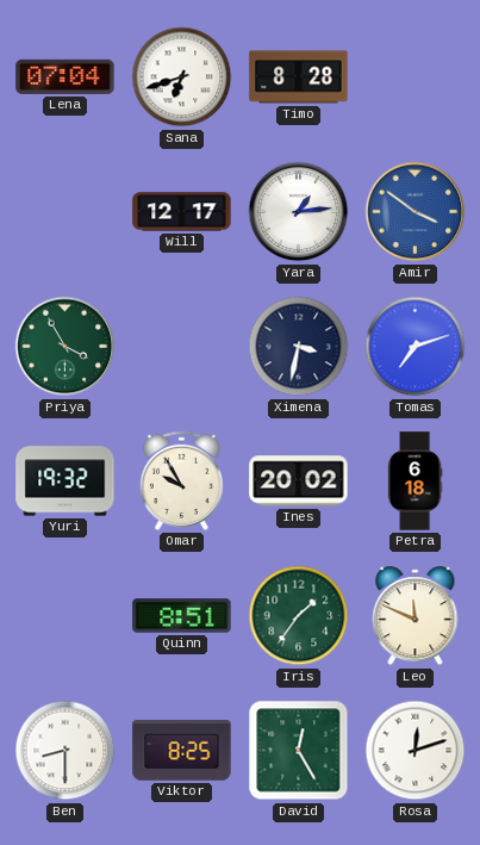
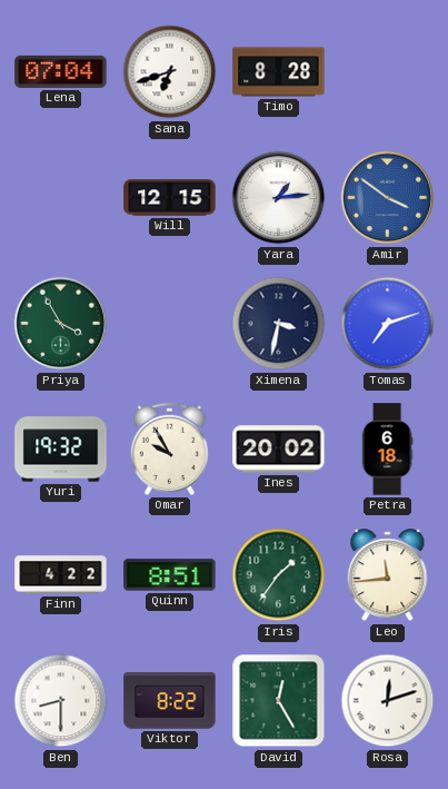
Will: 12:17 -> 12:15 (170, 198)
Finn: none -> 4:22 (61, 575)
Leo: 11:49 -> 11:44 (388, 575)
Viktor: 8:25 -> 8:22 (170, 701)
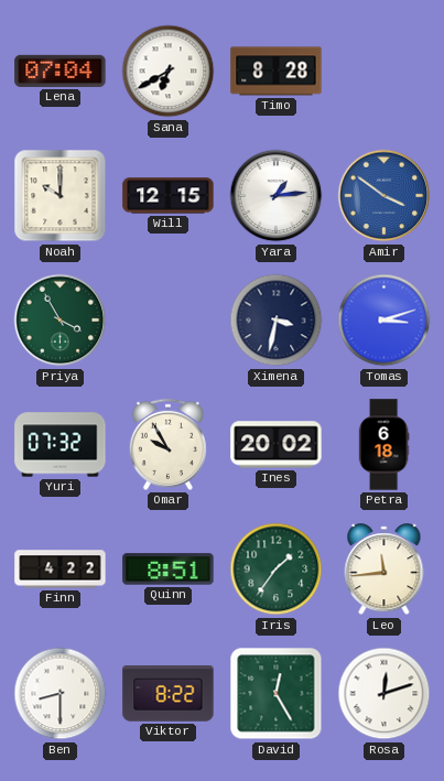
Sana: 6:42 -> 6:40 (169, 72)
Noah: none -> 10:00 (61, 196)
Tomas: 7:12 -> 3:12 (385, 321)
Yuri: 19:32 -> 07:32 (61, 445)
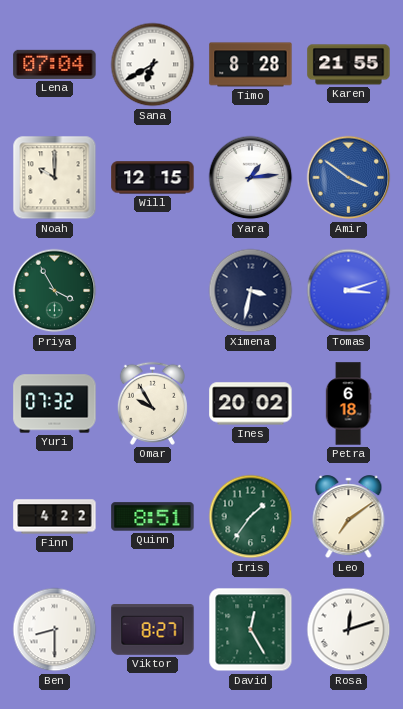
Karen: none -> 21:55 (349, 65)
Leo: 11:44 -> 7:09 (349, 517)
Viktor: 8:22 -> 8:27 (153, 630)
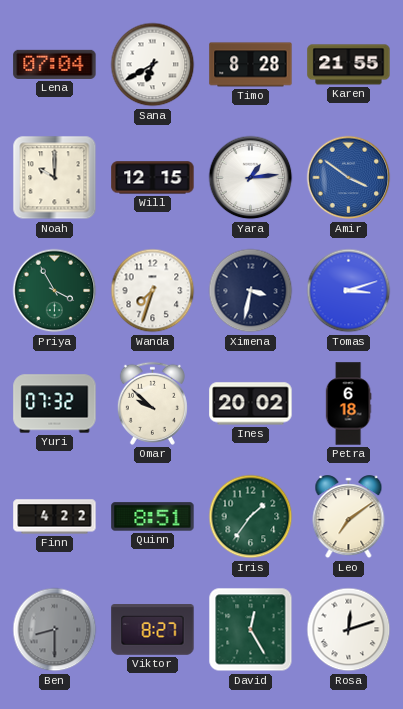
Wanda: none -> 7:33 (153, 291)
Omar: 9:55 -> 9:52 (152, 403)
Ben dial: white -> grey (55, 630)
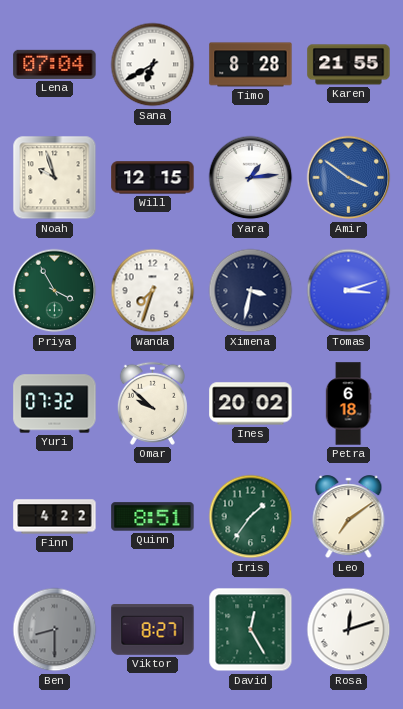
Noah: 10:00 -> 9:57 (55, 178)
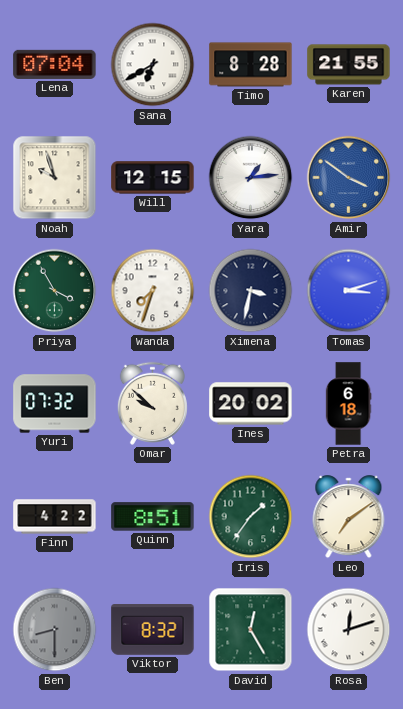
Viktor: 8:27 -> 8:32 (153, 630)
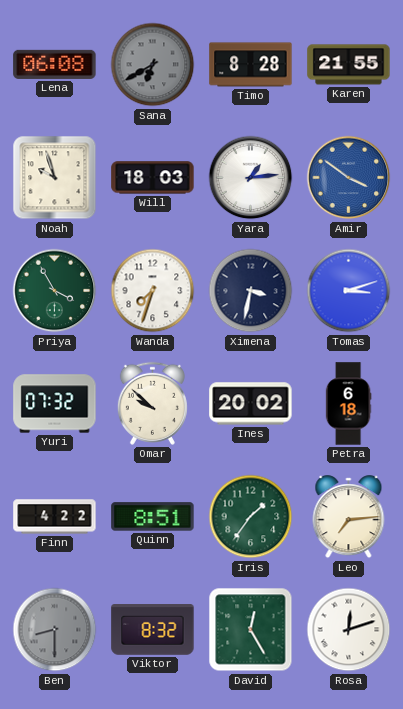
Lena: 07:04 -> 06:08 (55, 64)
Sana dial: white -> grey (153, 65)
Will: 12:15 -> 18:03 (153, 178)
Leo: 7:09 -> 7:14 (349, 517)
